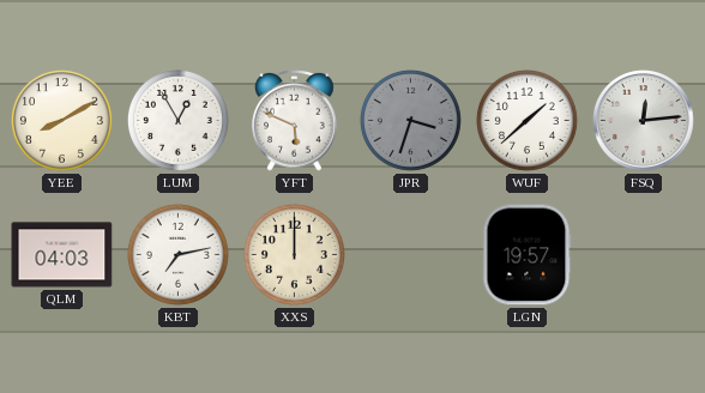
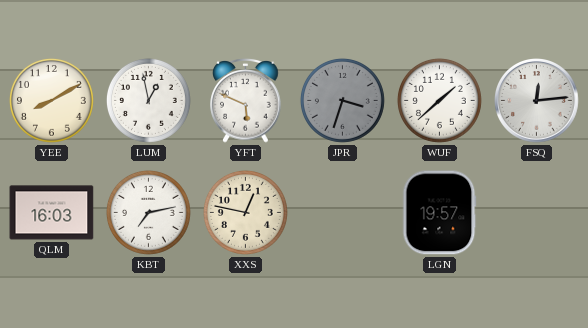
LUM: 12:55 -> 12:58 (148, 100)
QLM: 04:03 -> 16:03 (52, 213)
XXS: 12:00 -> 12:47 (245, 212)
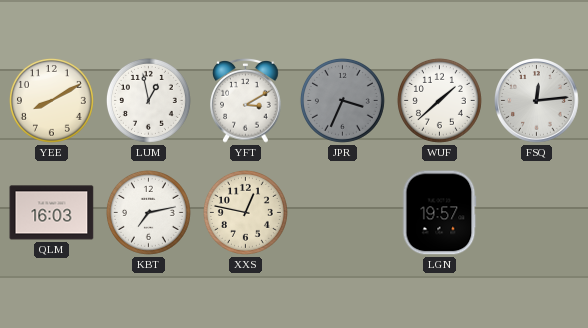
YFT: 5:49 -> 3:10 (246, 100)
JPR: 3:33 -> 3:34 (342, 100)
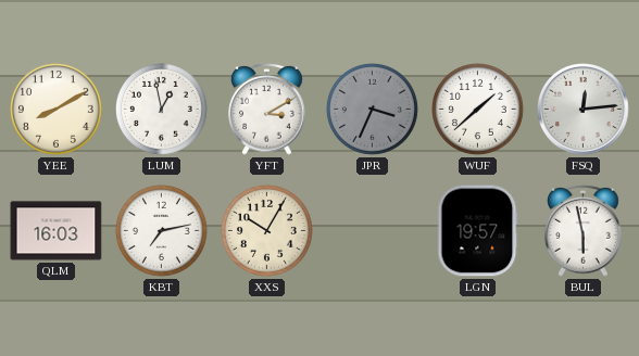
XXS: 12:47 -> 10:05 (266, 230)
BUL: none -> 5:58 (584, 230)
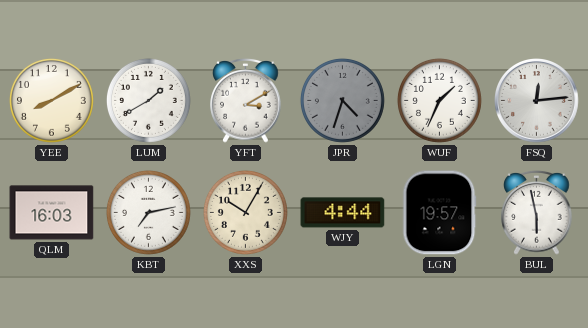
LUM: 12:58 -> 1:40 (148, 100)
JPR: 3:34 -> 4:33 (342, 100)
WUF: 1:38 -> 1:34 (439, 100)
WJY: none -> 4:44 (343, 213)
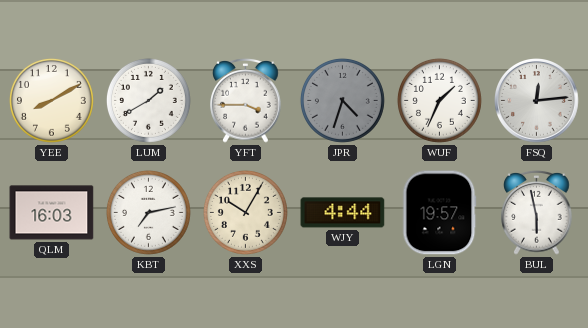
YFT: 3:10 -> 3:45 (246, 100)
